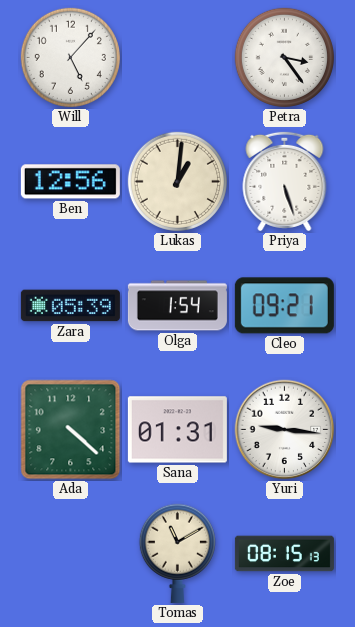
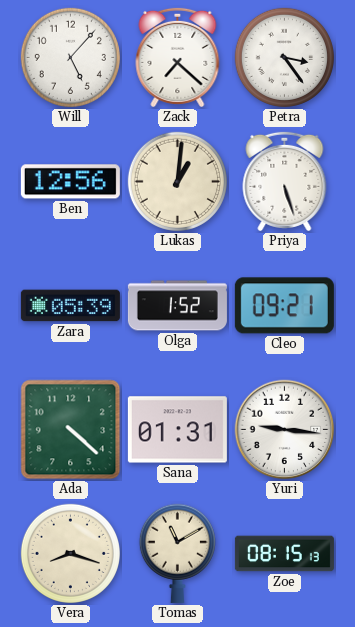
Zack: none -> 7:22 (178, 57)
Olga: 1:54 -> 1:52 (177, 306)
Vera: none -> 8:18 (70, 553)
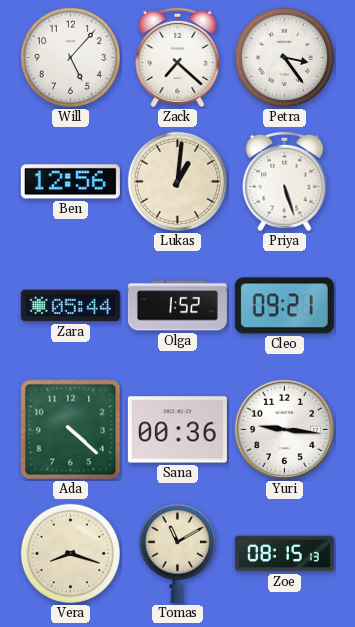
Zara: 05:39 -> 05:44 (70, 306)
Sana: 01:31 -> 00:36 (177, 430)
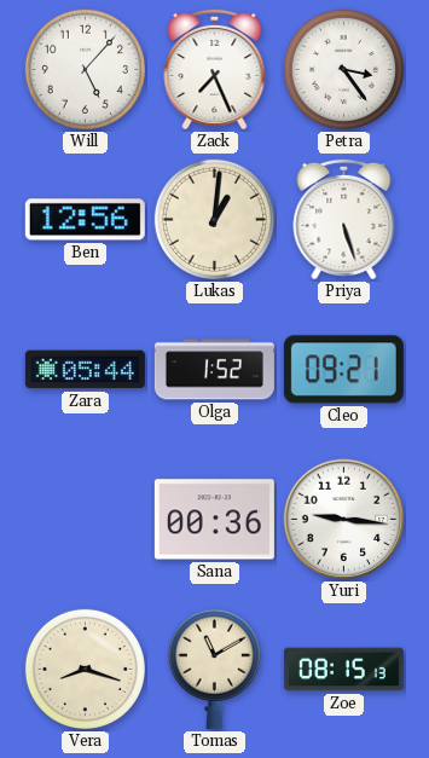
Zack: 7:22 -> 7:26 (215, 69)
Ada: 4:22 -> none (71, 430)
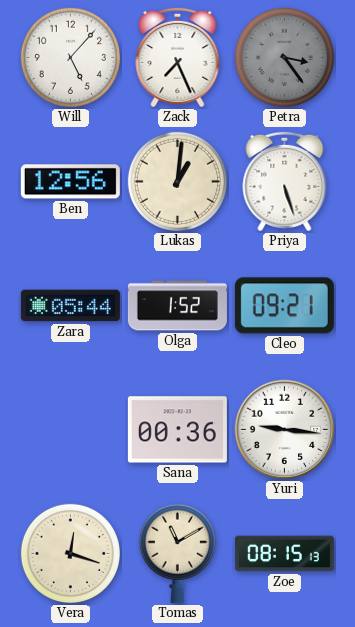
Petra dial: white -> grey (284, 57)
Vera: 8:18 -> 12:18 (70, 553)
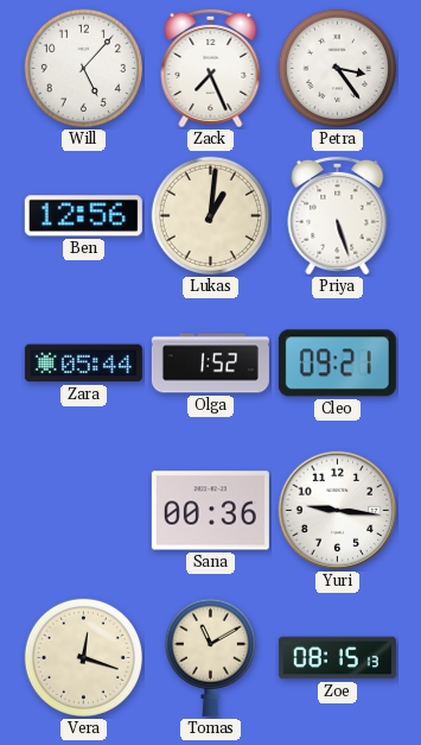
Petra dial: grey -> white (337, 68)
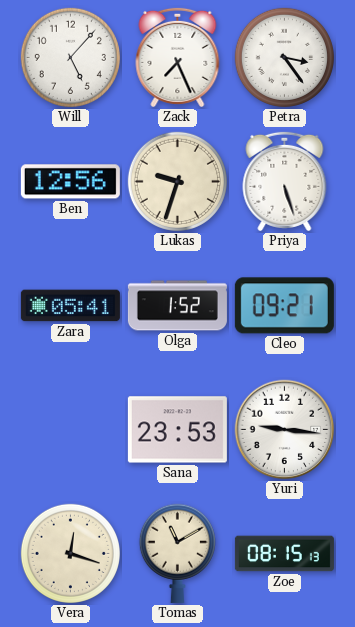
Lukas: 1:01 -> 9:33 (177, 181)
Zara: 05:44 -> 05:41 (70, 306)
Sana: 00:36 -> 23:53 (177, 430)
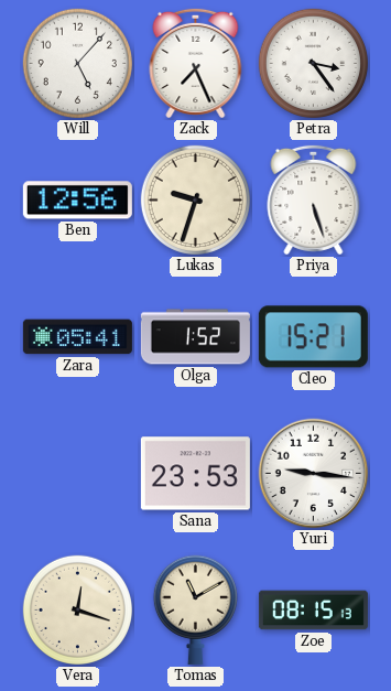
Cleo: 09:21 -> 15:21 (313, 337)
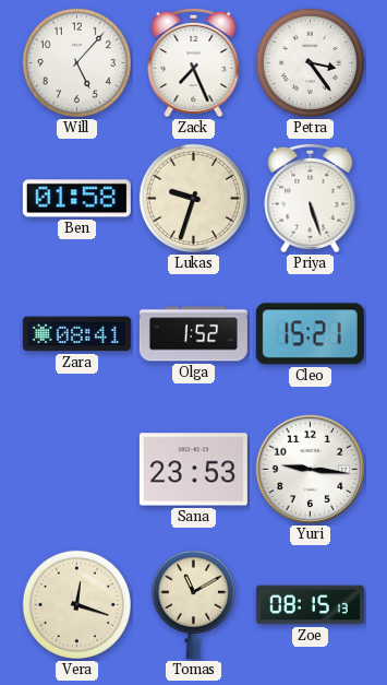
Ben: 12:56 -> 01:58 (76, 199)
Zara: 05:41 -> 08:41 (76, 334)
